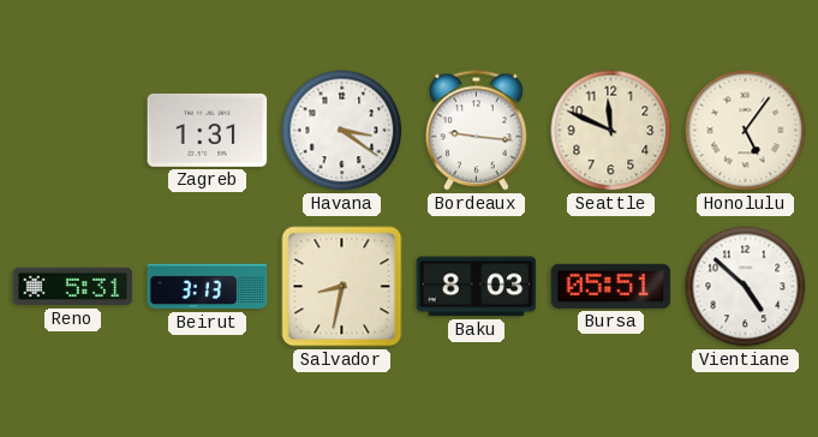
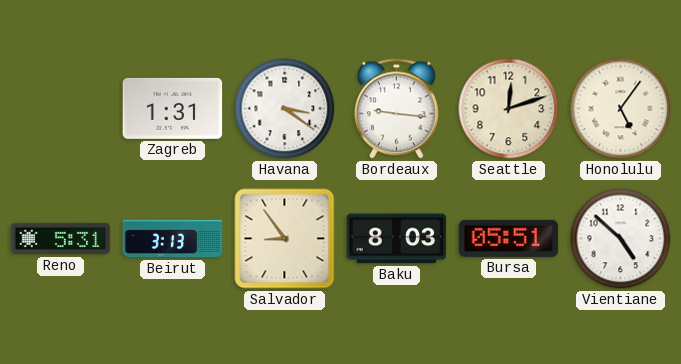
Seattle: 11:49 -> 12:12 (509, 109)
Salvador: 8:32 -> 8:54 (285, 239)
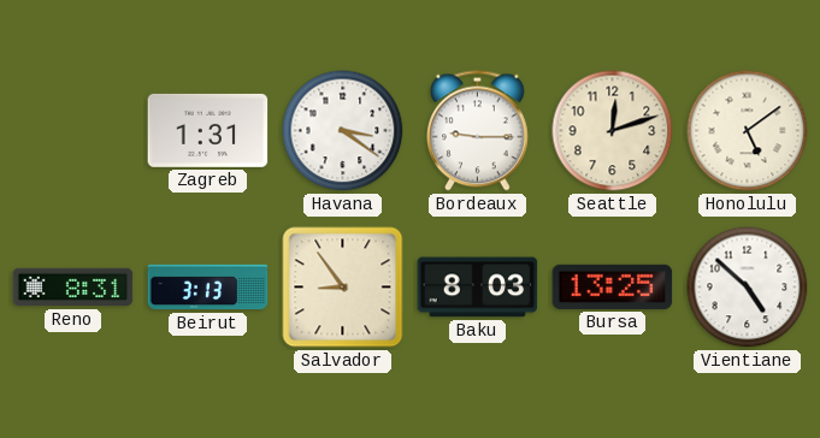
Bordeaux: 9:16 -> 9:15 (478, 131)
Honolulu: 5:06 -> 5:09 (748, 131)
Reno: 5:31 -> 8:31 (73, 288)
Bursa: 05:51 -> 13:25 (613, 286)
